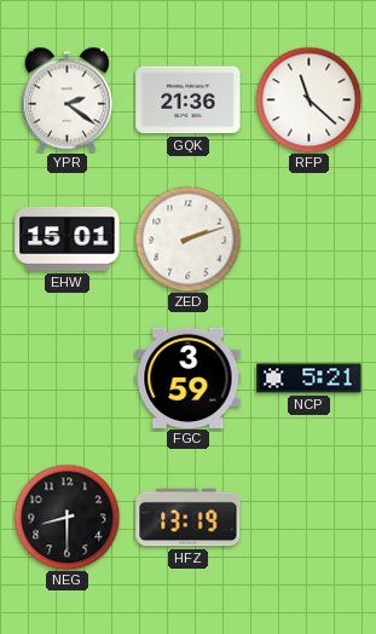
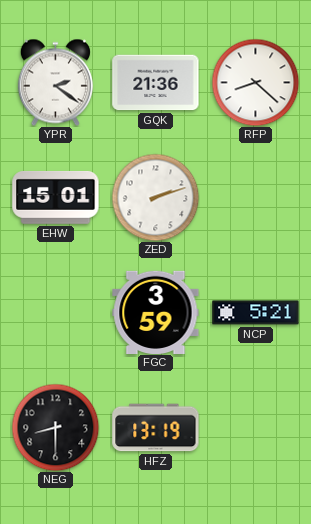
RFP: 11:22 -> 8:22 (255, 82)
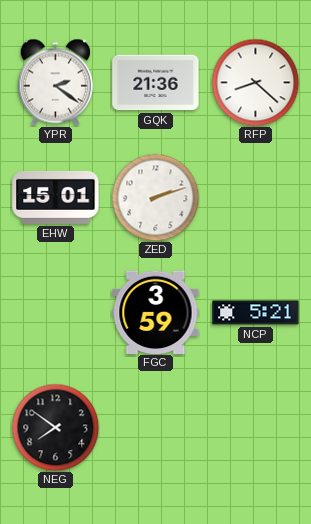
NEG: 8:30 -> 7:51 (55, 427)
HFZ: 13:19 -> none (156, 428)
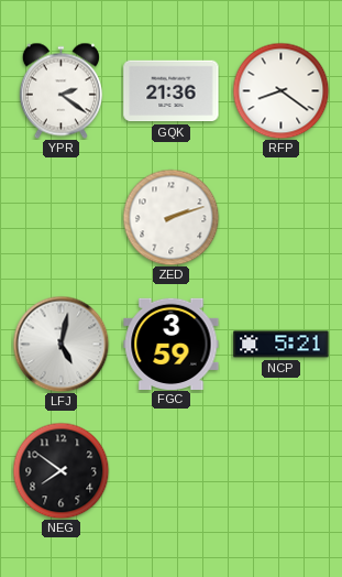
RFP: 8:22 -> 8:21 (280, 90)
EHW: 15:01 -> none (56, 197)
LFJ: none -> 5:02 (60, 344)
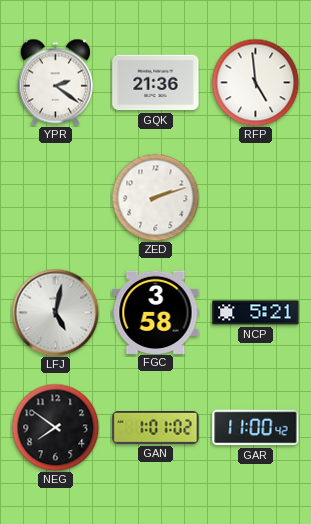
RFP: 8:21 -> 4:59 (255, 82)
FGC: 3:59 -> 3:58 (156, 312)
GAN: none -> 1:01 (156, 428)
GAR: none -> 11:00 (256, 428)
